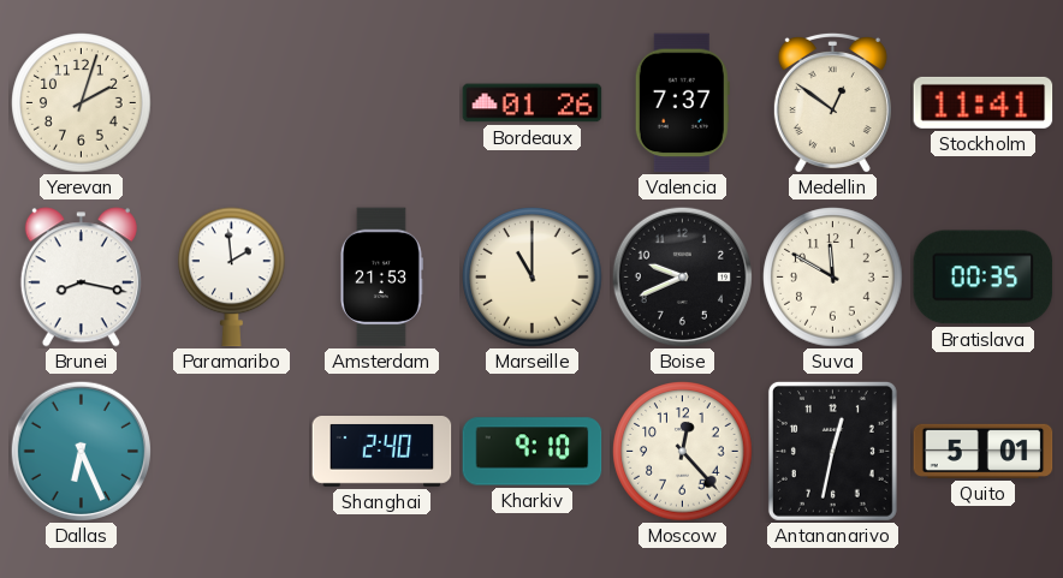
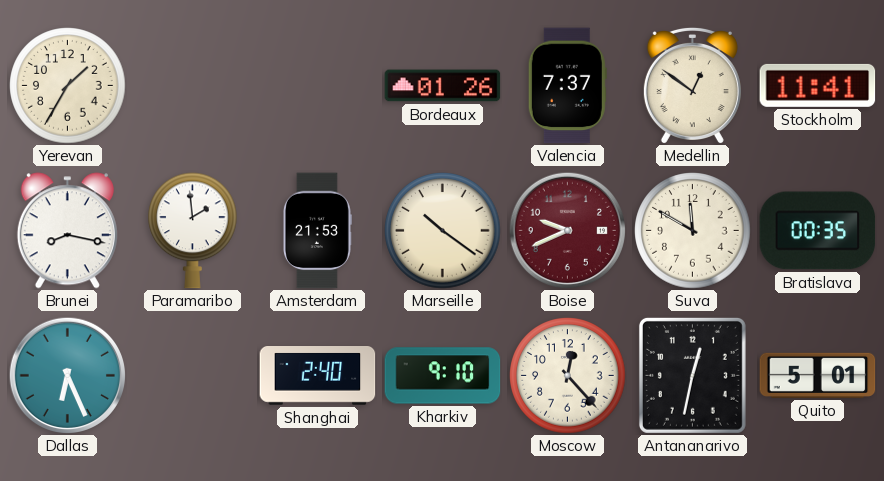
Yerevan: 2:03 -> 1:35 (68, 86)
Marseille: 11:00 -> 10:21 (443, 231)
Boise dial: black -> burgundy (567, 230)
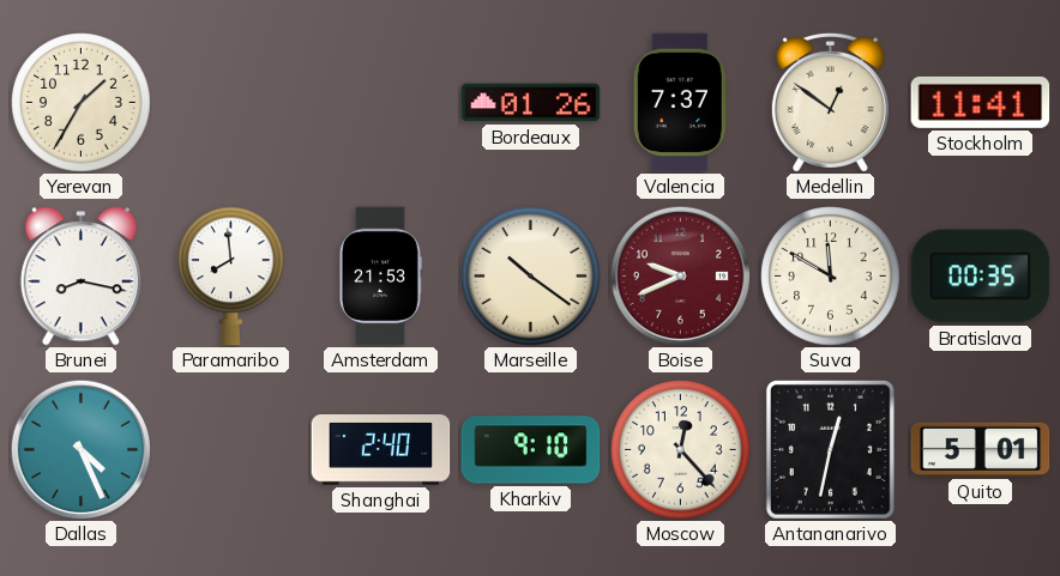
Paramaribo: 1:59 -> 7:59 (231, 277)
Dallas: 6:26 -> 4:26 (80, 449)
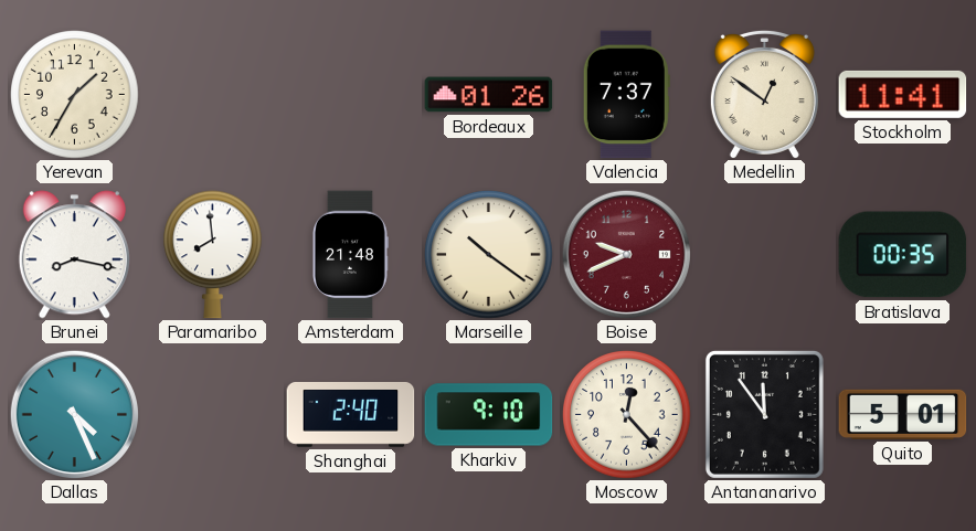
Amsterdam: 21:53 -> 21:48 (350, 255)
Suva: 11:50 -> none (831, 277)
Antananarivo: 12:32 -> 11:54 (764, 414)
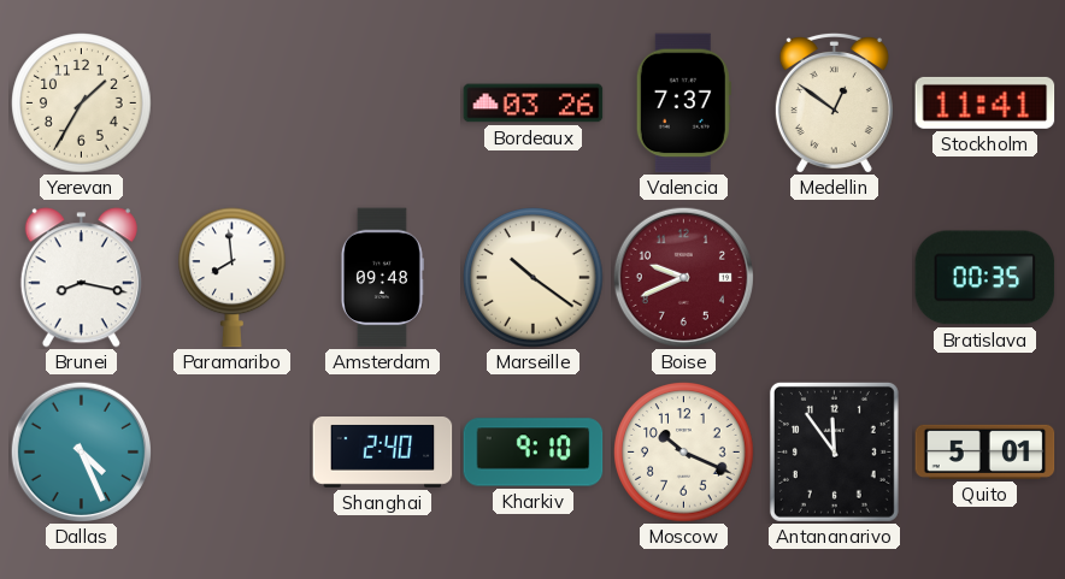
Bordeaux: 01:26 -> 03:26 (534, 104)
Amsterdam: 21:48 -> 09:48 (382, 278)
Moscow: 12:23 -> 10:19 (684, 453)
